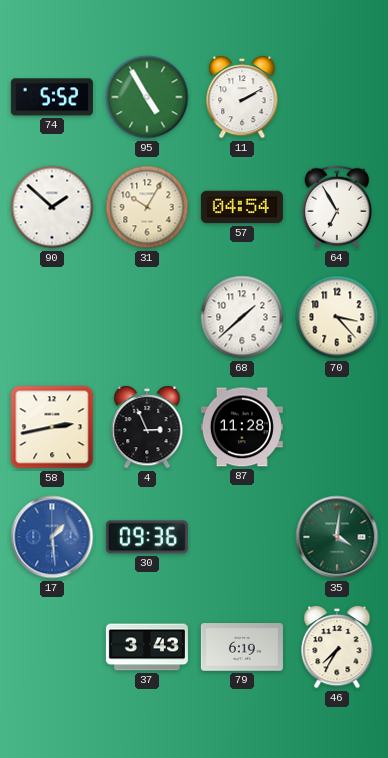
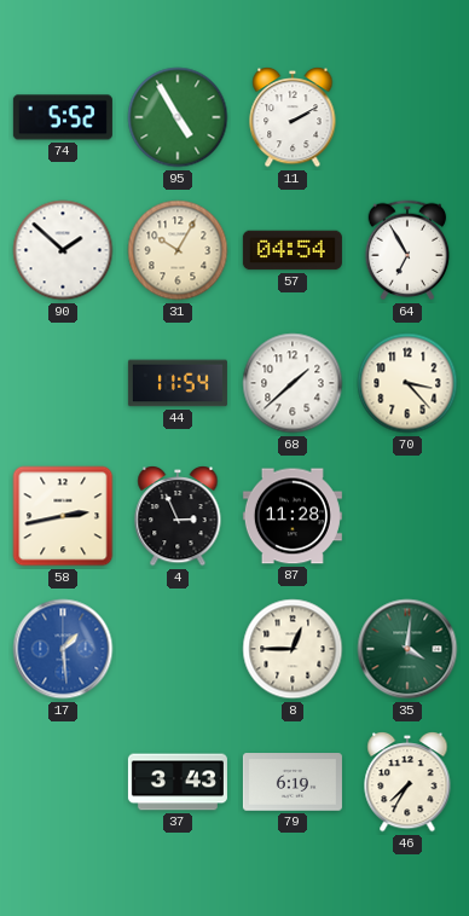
44: none -> 11:54 (178, 383)
30: 09:36 -> none (147, 537)
8: none -> 12:45 (293, 649)
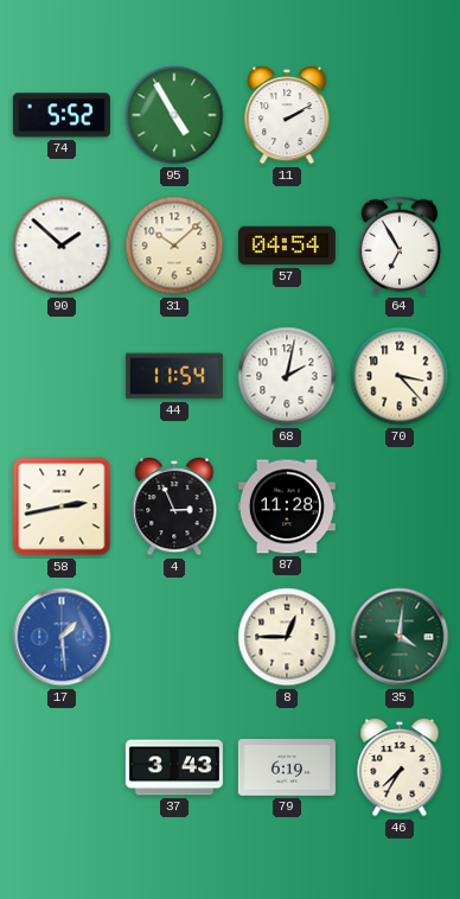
31: 10:05 -> 10:08 (174, 246)
68: 1:38 -> 2:02 (287, 376)
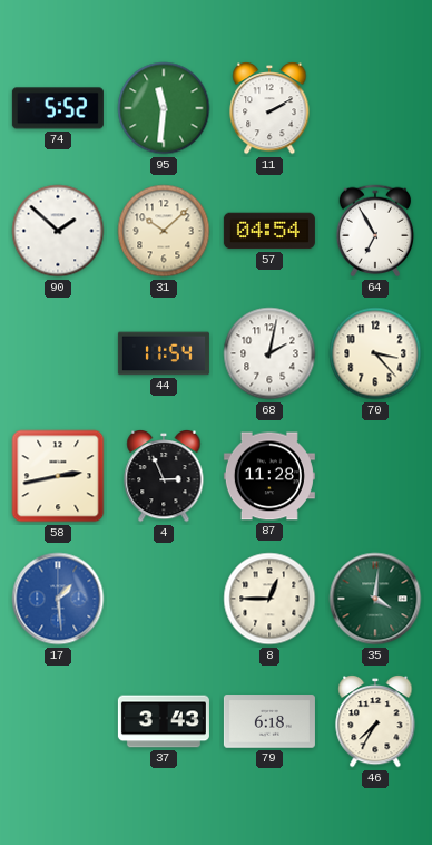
95: 4:55 -> 11:31 (164, 108)
79: 6:19 -> 6:18 (269, 721)
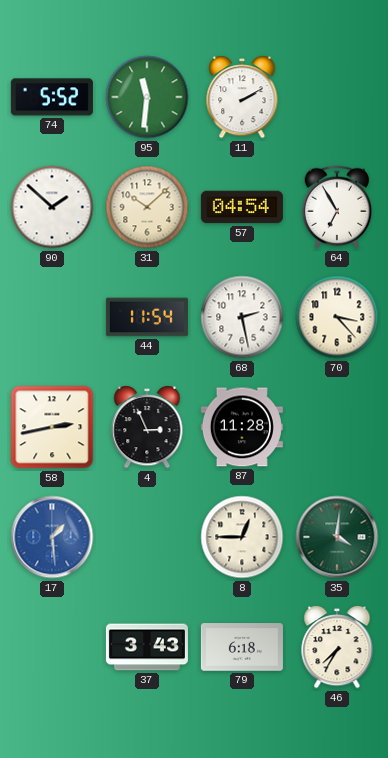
68: 2:02 -> 2:28 (242, 317)
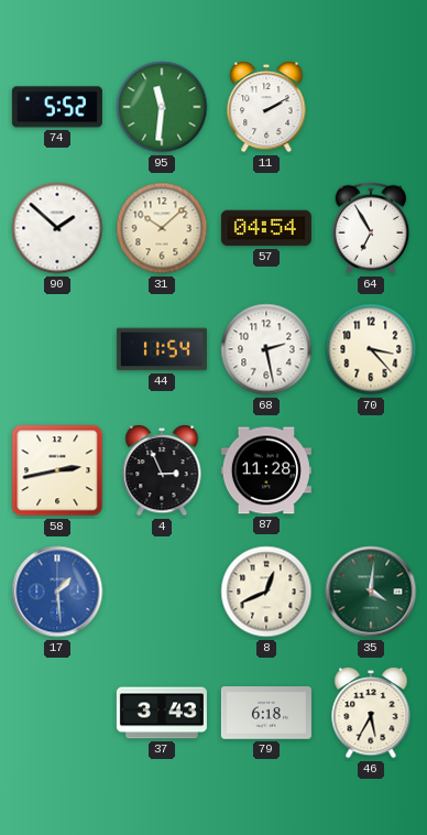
8: 12:45 -> 12:41 (266, 592)
46: 7:35 -> 5:35 (371, 714)
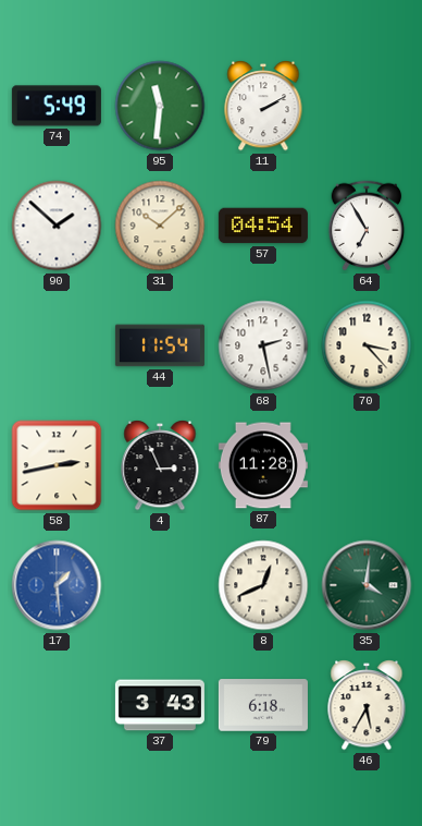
74: 5:52 -> 5:49 (57, 106)
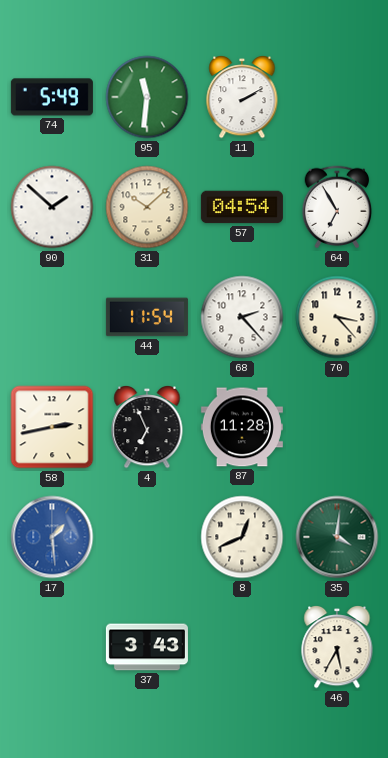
68: 2:28 -> 2:23 (242, 317)
4: 2:56 -> 6:56 (147, 428)
79: 6:18 -> none (263, 705)
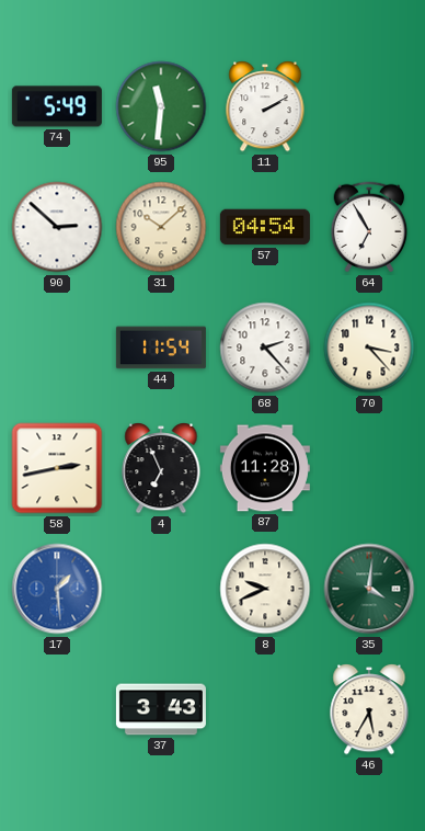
90: 1:52 -> 2:52 (57, 227)
8: 12:41 -> 9:41 (265, 589)
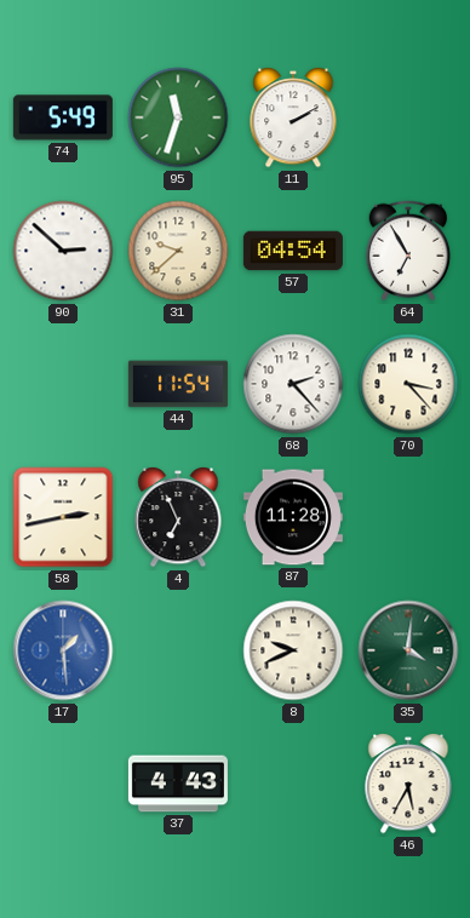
95: 11:31 -> 11:33 (178, 117)
31: 10:08 -> 9:38 (178, 251)
37: 3:43 -> 4:43 (178, 784)
